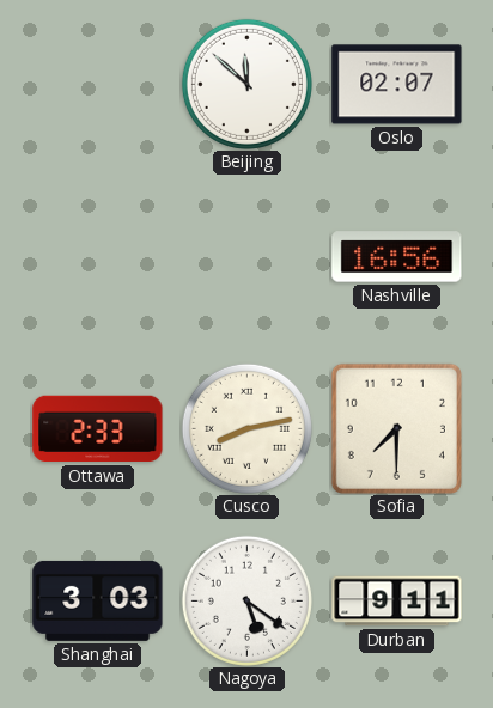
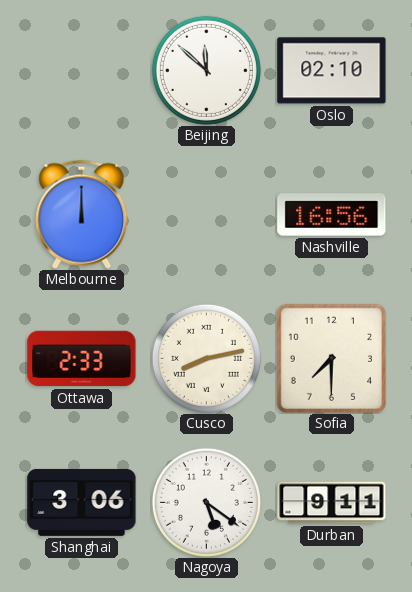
Oslo: 02:07 -> 02:10 (332, 71)
Melbourne: none -> 12:00 (82, 214)
Shanghai: 3:03 -> 3:06 (82, 502)
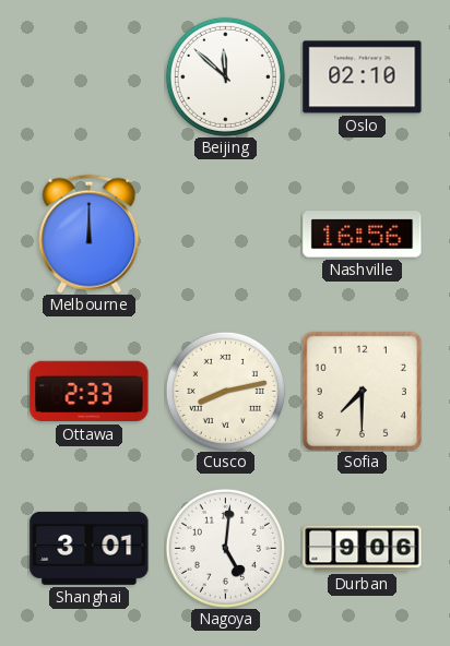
Shanghai: 3:06 -> 3:01 (90, 548)
Nagoya: 5:21 -> 5:01 (225, 548)
Durban: 9:11 -> 9:06 (363, 549)
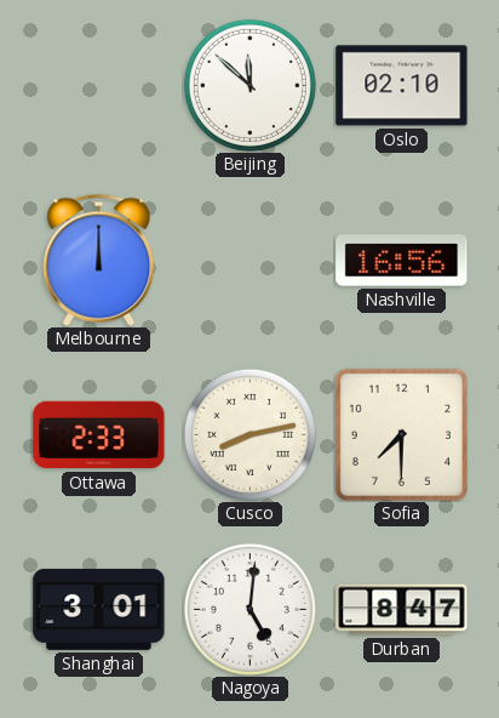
Durban: 9:06 -> 8:47 (402, 610)
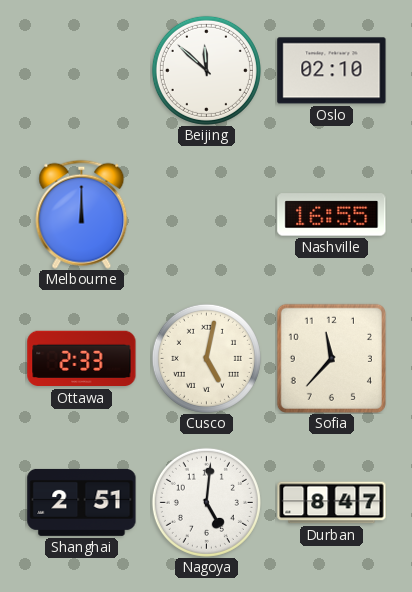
Nashville: 16:56 -> 16:55 (332, 215)
Cusco: 8:13 -> 5:02 (206, 358)
Sofia: 7:30 -> 11:37 (331, 358)
Shanghai: 3:01 -> 2:51 (82, 502)
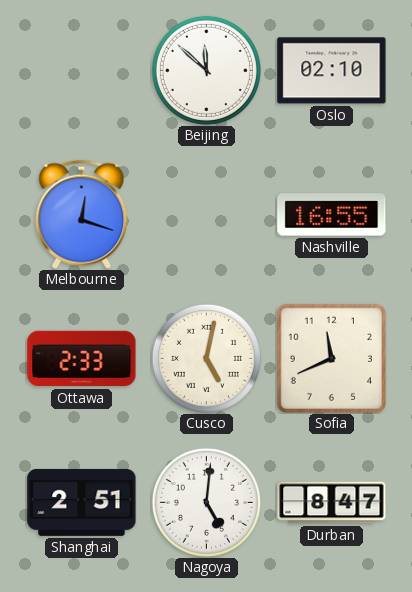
Melbourne: 12:00 -> 12:18 (82, 214)
Sofia: 11:37 -> 11:41 (331, 358)
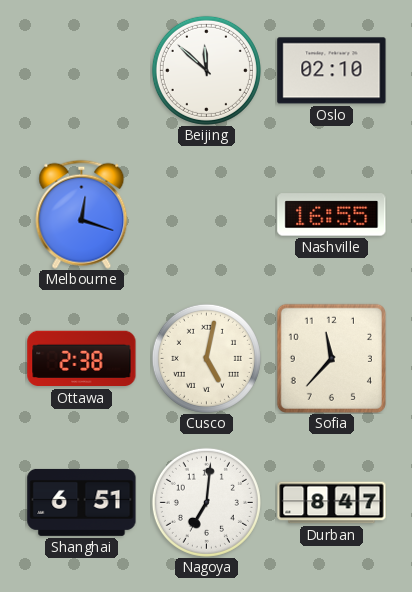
Ottawa: 2:33 -> 2:38 (82, 359)
Sofia: 11:41 -> 11:37 (331, 358)
Shanghai: 2:51 -> 6:51 (82, 502)
Nagoya: 5:01 -> 7:01 (206, 502)
